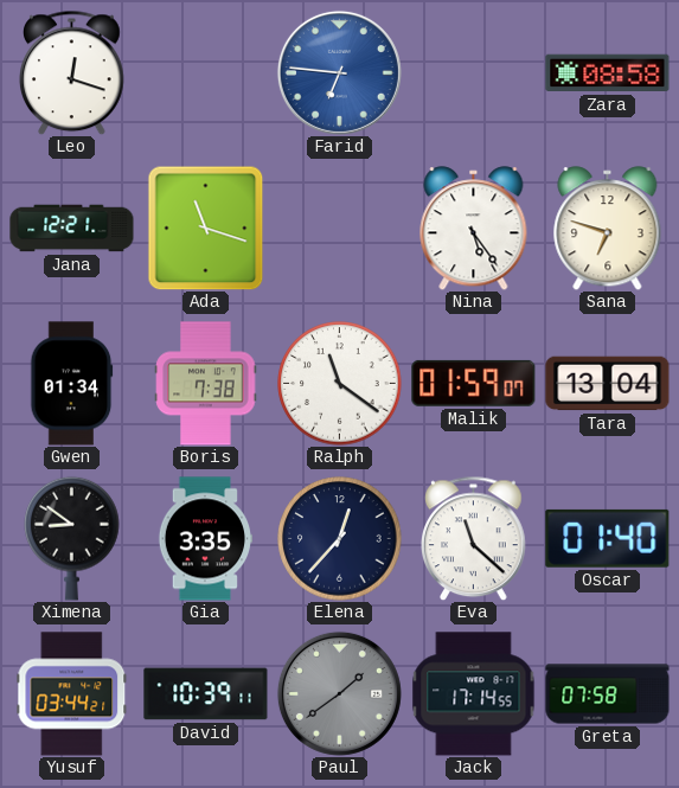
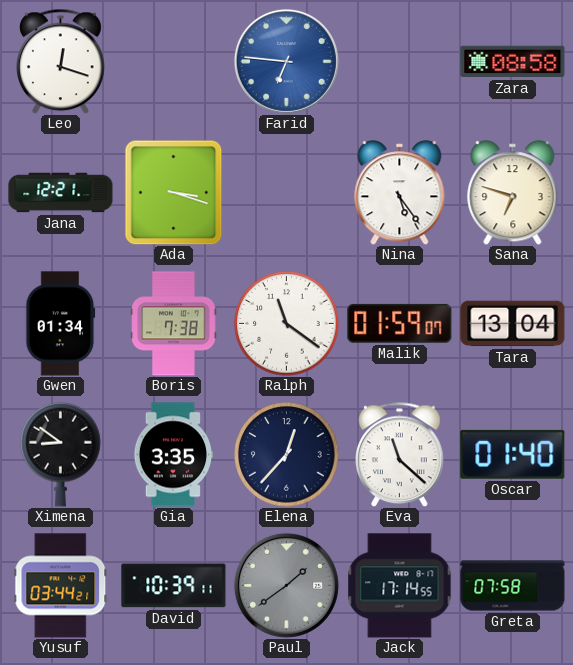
Ada: 11:18 -> 3:18 (174, 192)
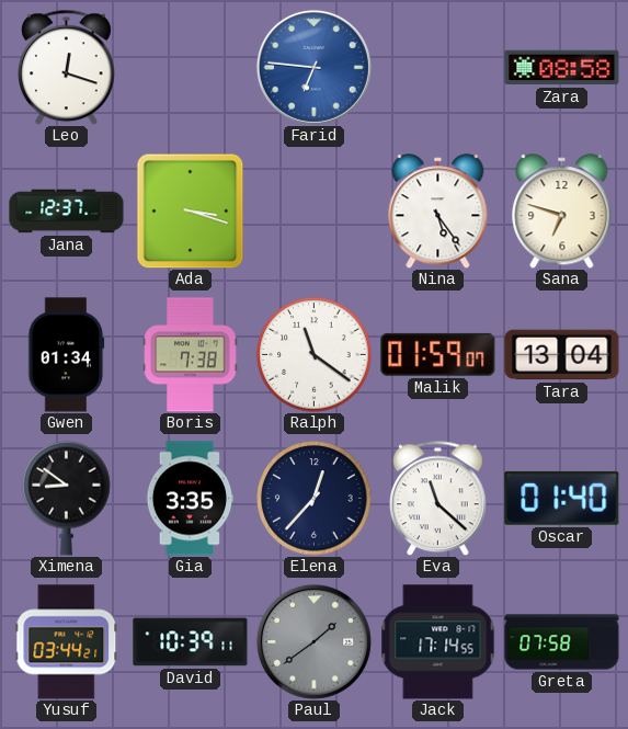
Jana: 12:21 -> 12:37 (67, 212)
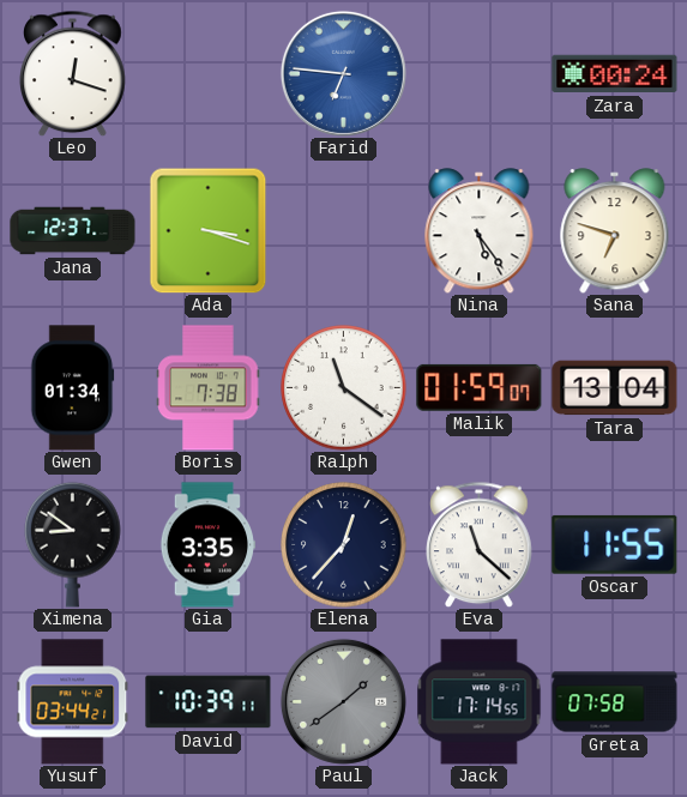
Zara: 08:58 -> 00:24 (615, 74)
Oscar: 01:40 -> 11:55 (615, 544)
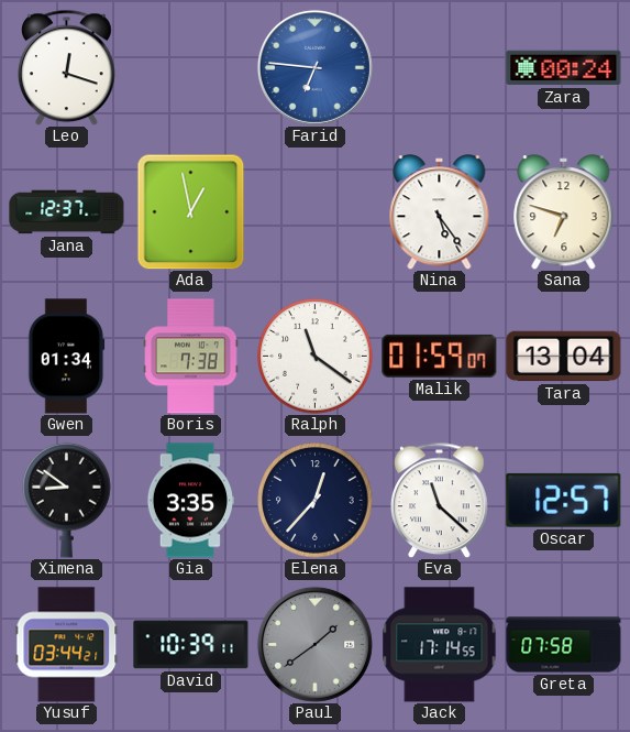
Ada: 3:18 -> 12:58 (191, 211)
Oscar: 11:55 -> 12:57 (564, 500)
